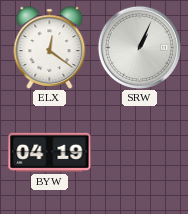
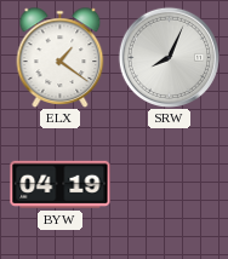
ELX: 12:21 -> 1:21 (61, 58)
SRW: 1:04 -> 8:04 (169, 57)
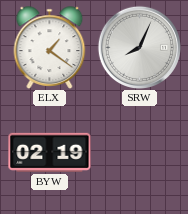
BYW: 04:19 -> 02:19 (50, 152)
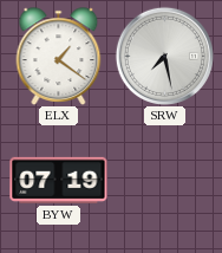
SRW: 8:04 -> 7:28 (164, 56)
BYW: 02:19 -> 07:19 (59, 180)
